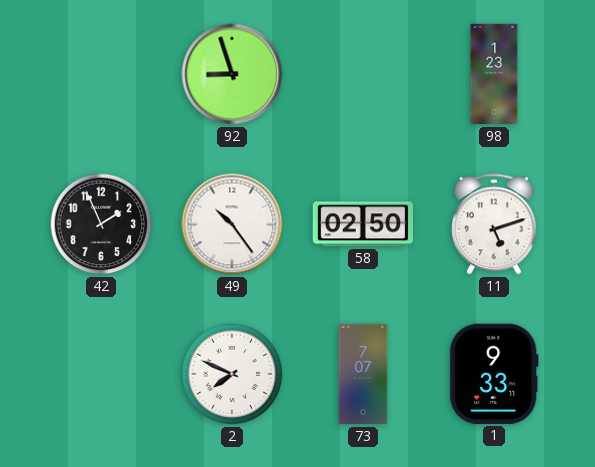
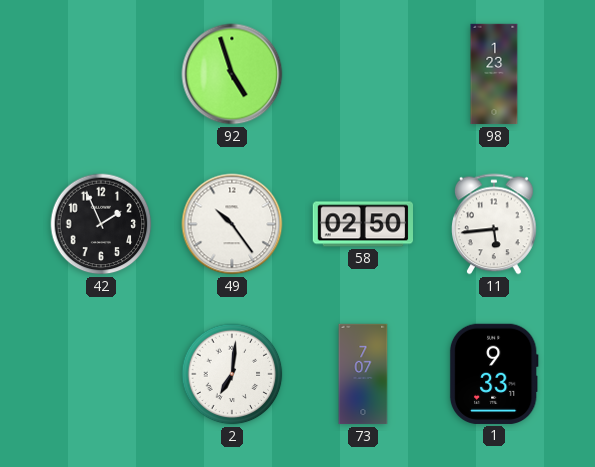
92: 8:57 -> 4:57 (232, 74)
11: 5:12 -> 5:44 (495, 224)
2: 7:49 -> 7:01 (232, 374)
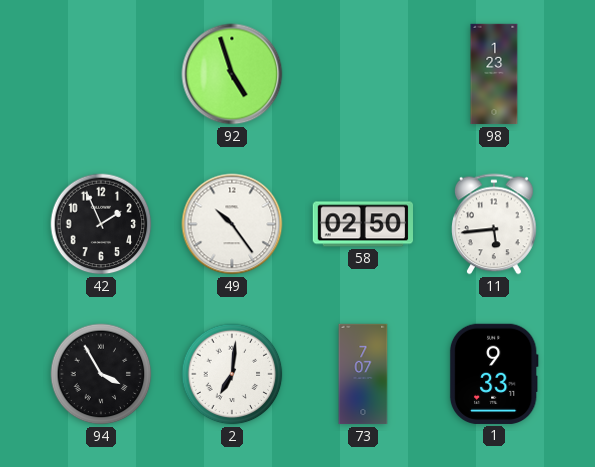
94: none -> 3:55 (101, 374)
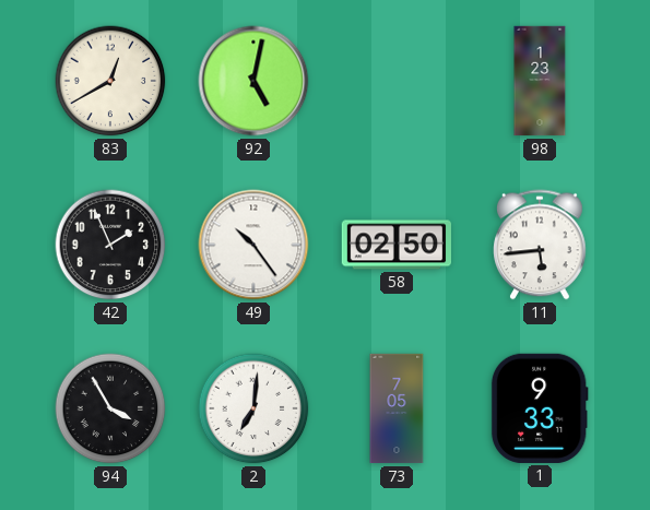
83: none -> 12:40 (110, 81)
92: 4:57 -> 5:02 (253, 81)
73: 7:07 -> 7:05 (397, 408)
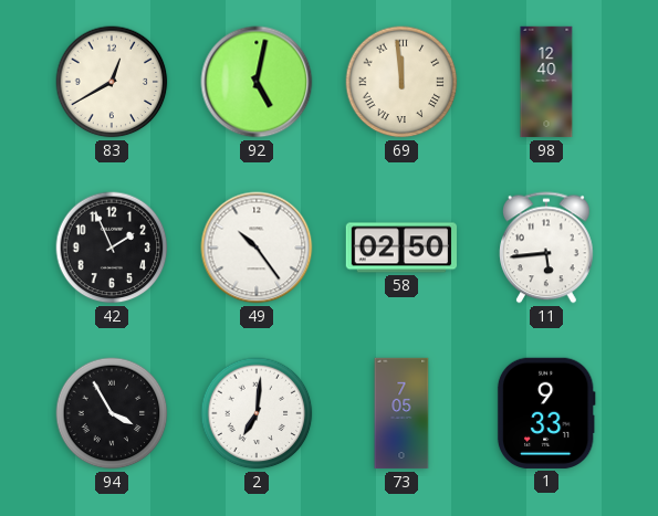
69: none -> 11:59 (401, 82)
98: 1:23 -> 12:40 (546, 82)
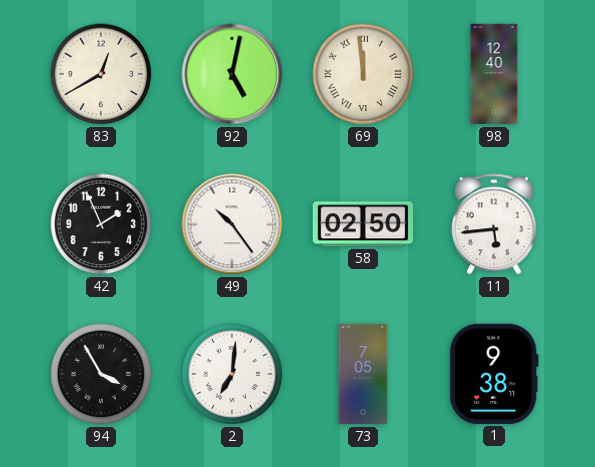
1: 9:33 -> 9:38 (494, 374)
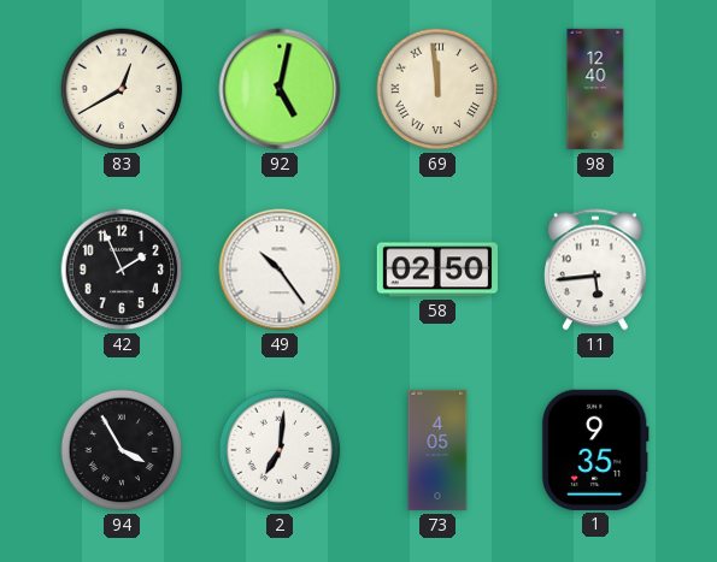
73: 7:05 -> 4:05 (437, 450)
1: 9:38 -> 9:35 (595, 450)
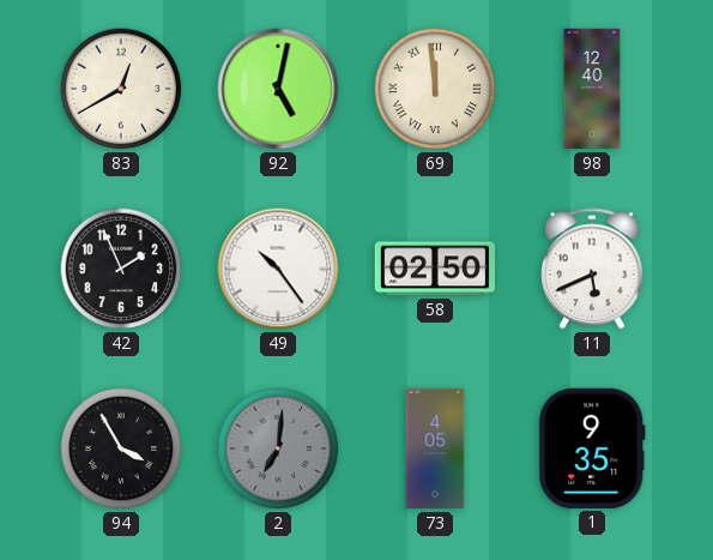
11: 5:44 -> 5:41 (593, 269)
2 dial: white -> grey (278, 448)
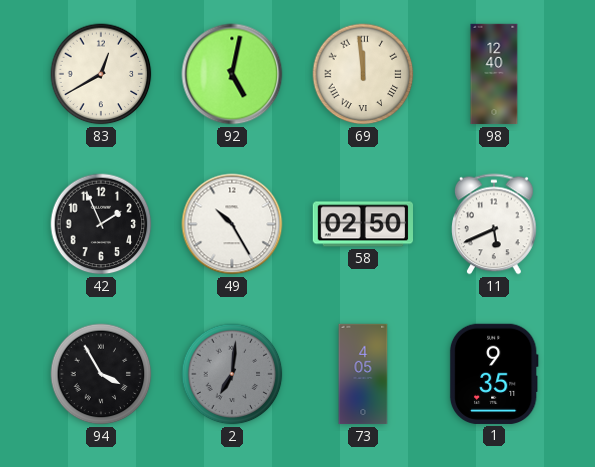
49: 10:24 -> 10:25 (232, 224)
